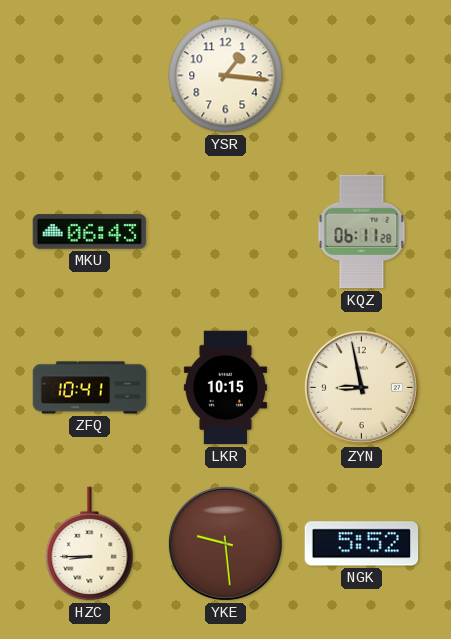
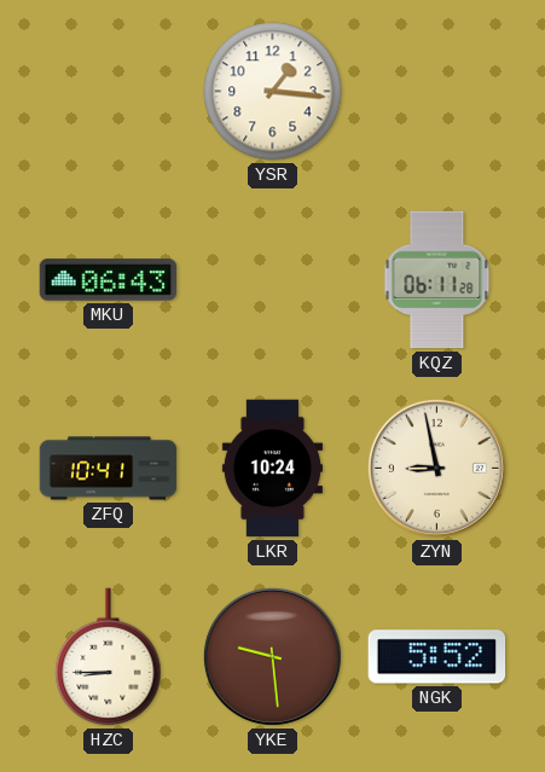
LKR: 10:15 -> 10:24 (272, 469)
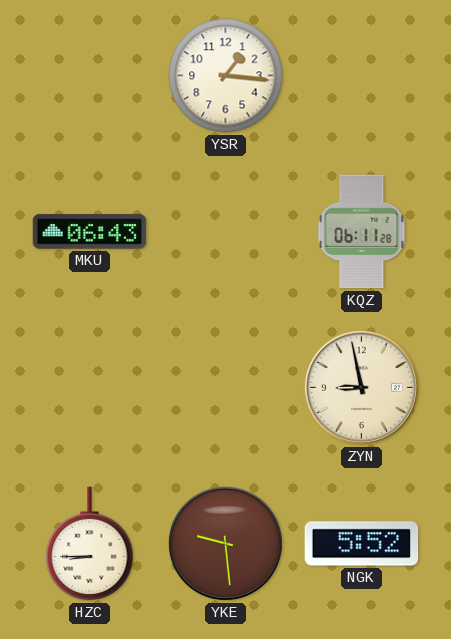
ZFQ: 10:41 -> none (109, 469)
LKR: 10:24 -> none (272, 469)
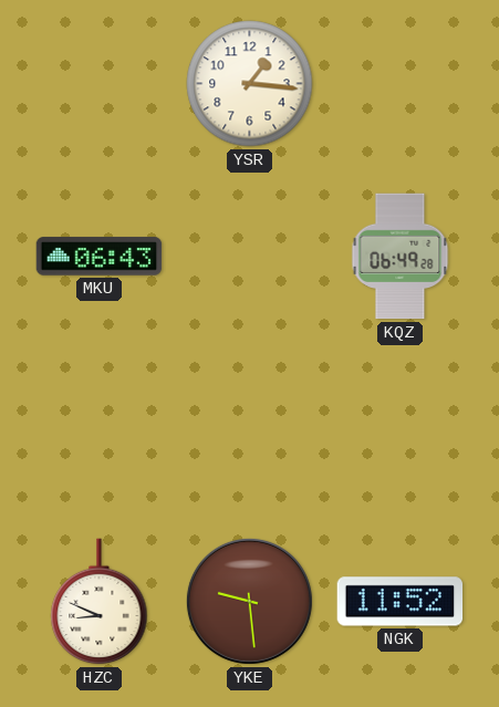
KQZ: 06:11 -> 06:49 (401, 257)
ZYN: 8:58 -> none (361, 387)
HZC: 8:45 -> 8:49 (100, 602)
NGK: 5:52 -> 11:52 (401, 602)
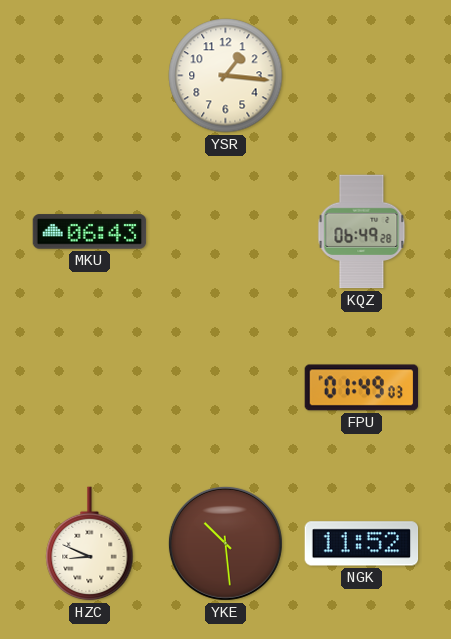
FPU: none -> 01:49 (362, 388)
YKE: 9:29 -> 10:29 (225, 543)
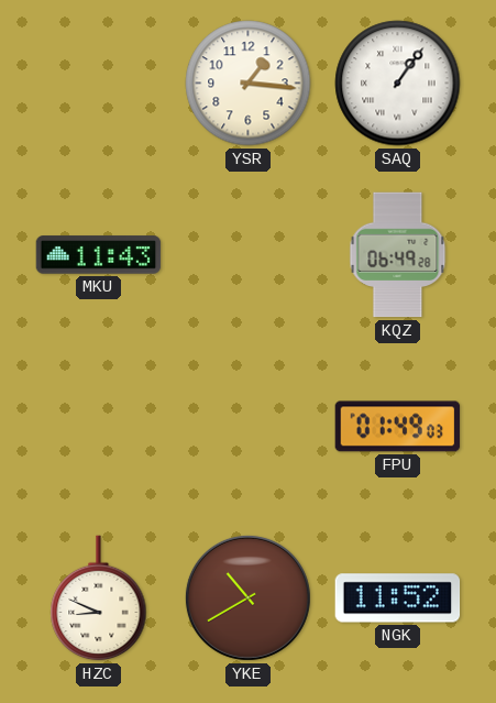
SAQ: none -> 1:06 (398, 84)
MKU: 06:43 -> 11:43 (99, 255)
YKE: 10:29 -> 10:40 (247, 597)
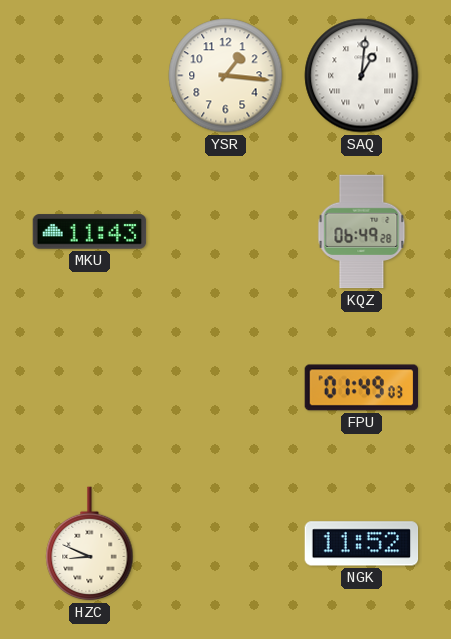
SAQ: 1:06 -> 1:01 (362, 76)
YKE: 10:40 -> none (247, 597)
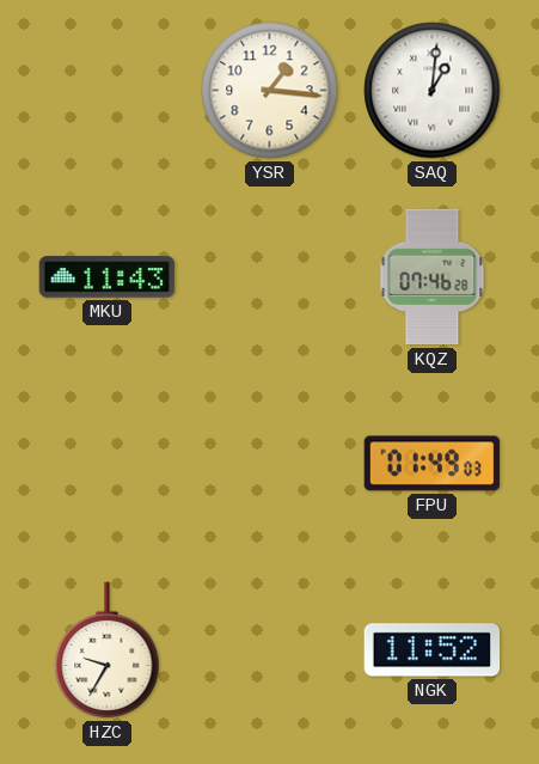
KQZ: 06:49 -> 07:46 (433, 277)
HZC: 8:49 -> 9:35 (108, 650)
